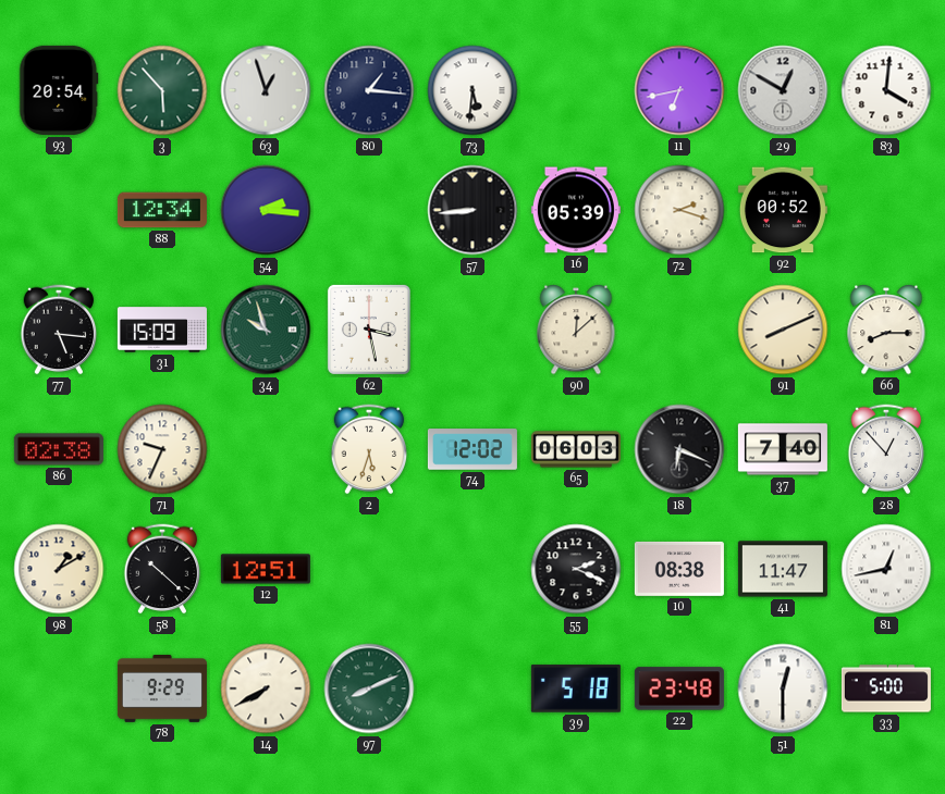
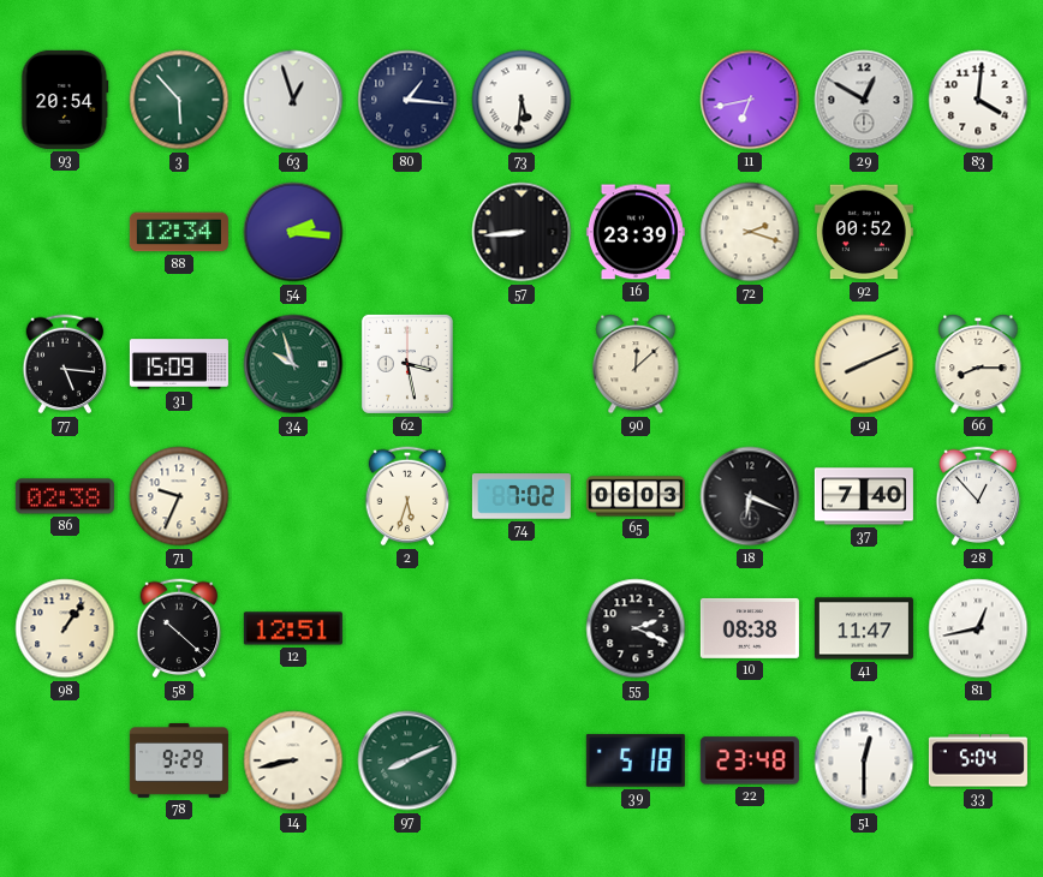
16: 05:39 -> 23:39 (636, 232)
74: 12:02 -> 7:02 (521, 496)
98: 1:10 -> 1:06 (65, 628)
14: 7:40 -> 8:43 (293, 760)
33: 5:00 -> 5:04 (978, 760)
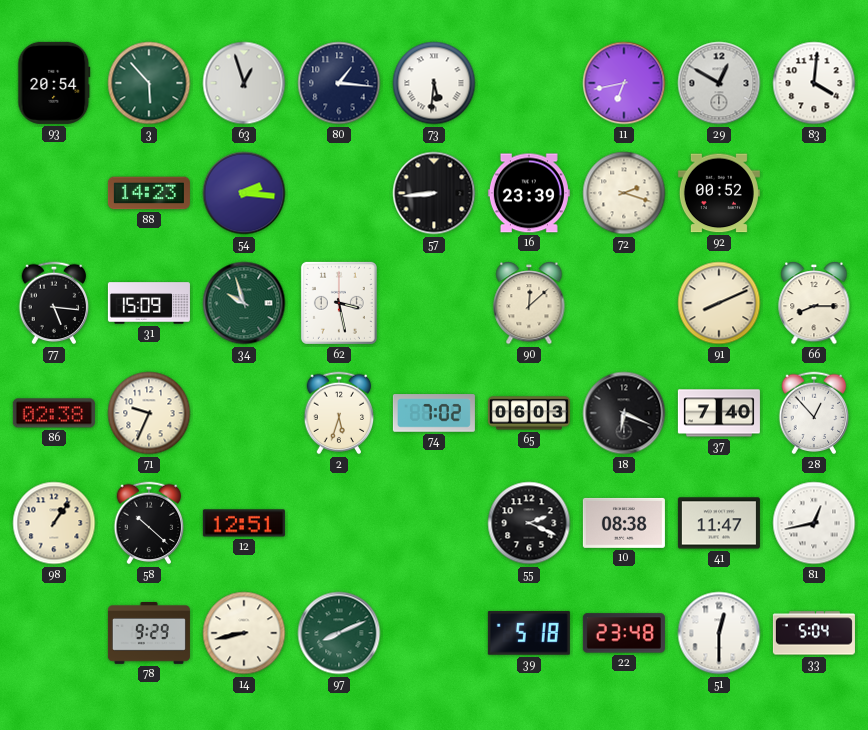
88: 12:34 -> 14:23 (149, 193)
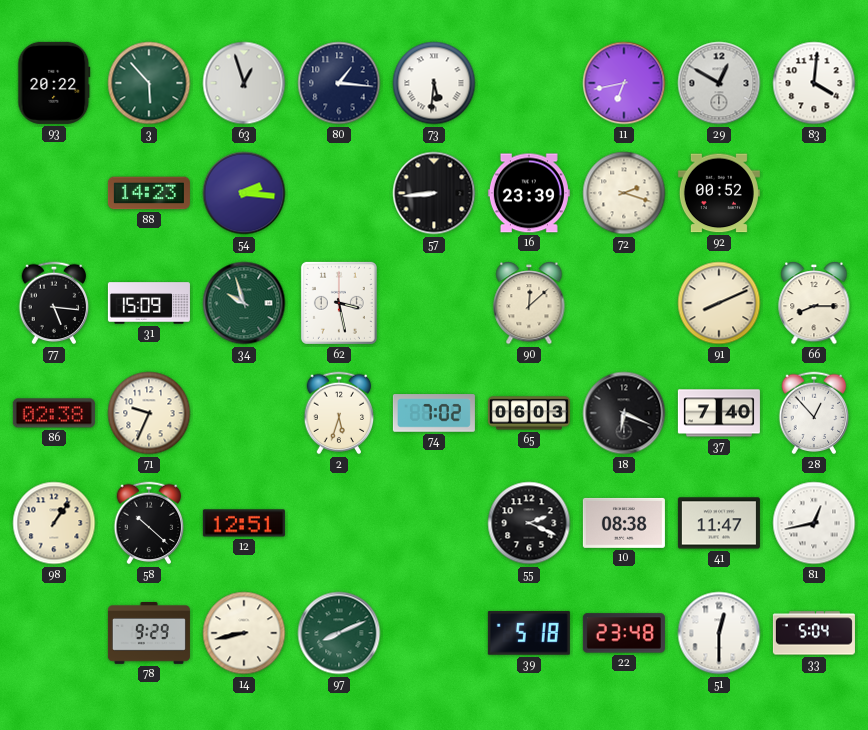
93: 20:54 -> 20:22 (54, 83)
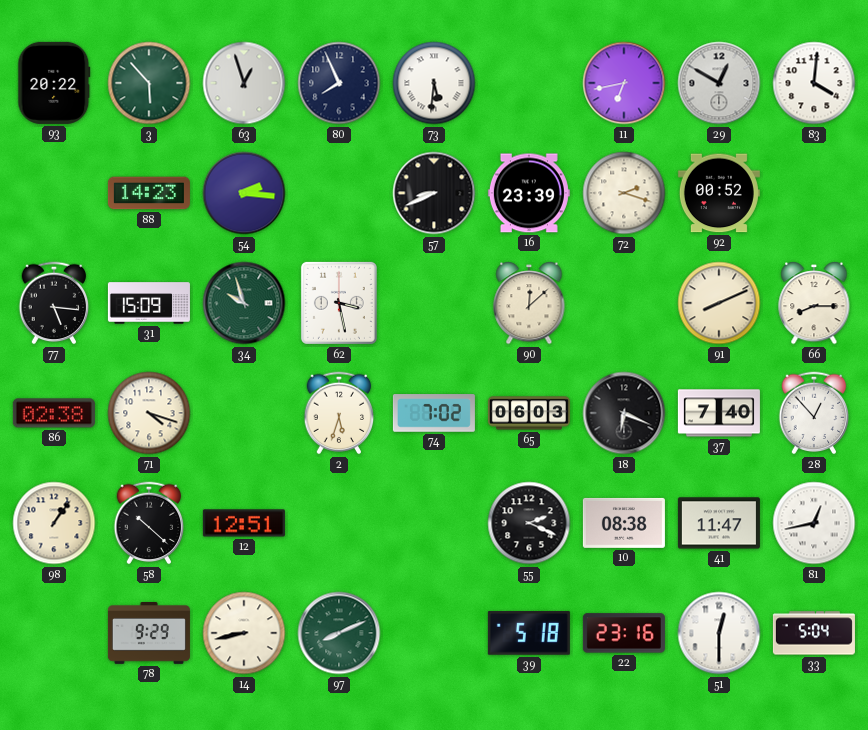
80: 1:16 -> 7:56 (339, 83)
57: 8:44 -> 8:41 (434, 193)
71: 9:34 -> 4:18 (149, 413)
22: 23:48 -> 23:16 (624, 633)
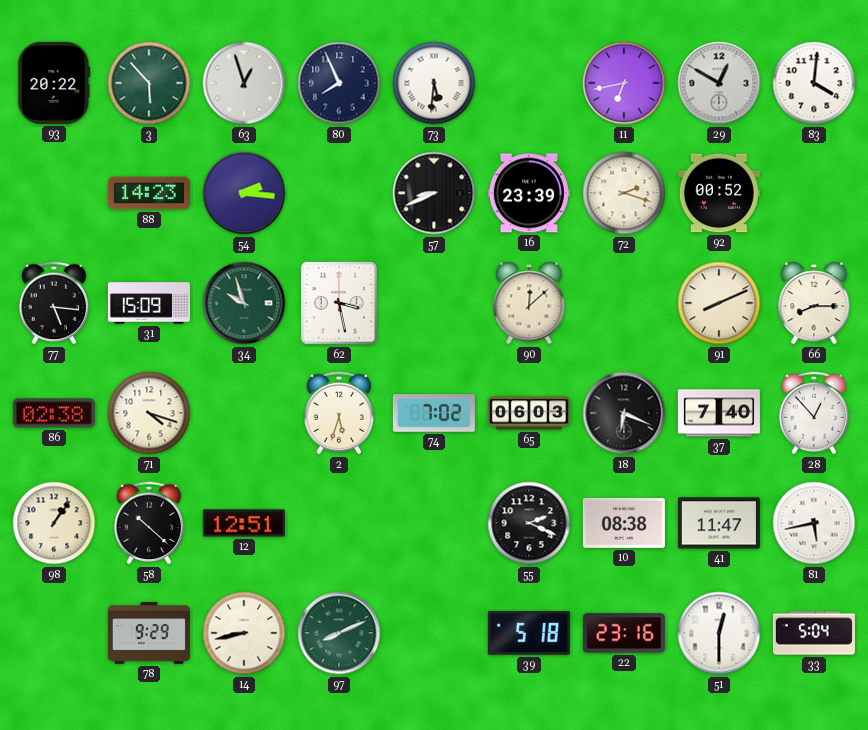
81: 12:43 -> 5:43 (814, 523)
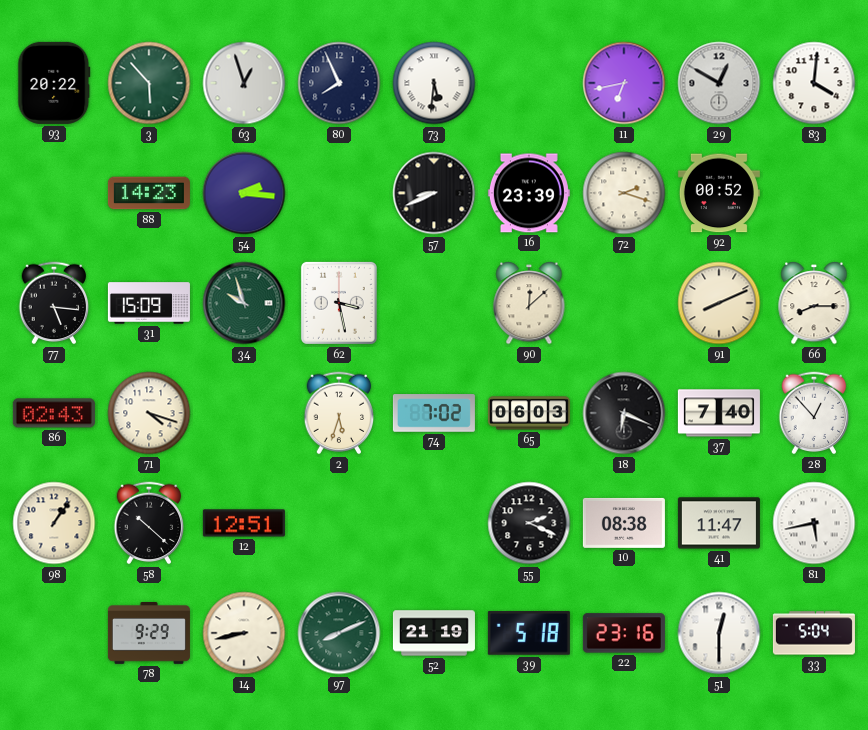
86: 02:38 -> 02:43 (54, 413)
52: none -> 21:19 (434, 633)
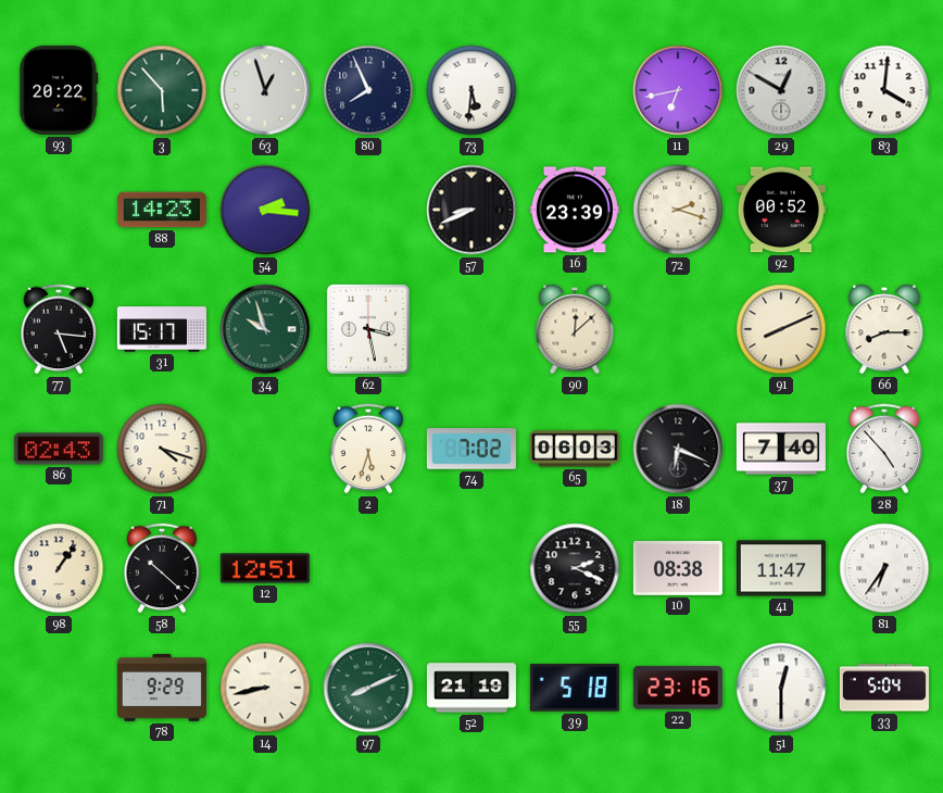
31: 15:09 -> 15:17 (162, 329)
28: 12:53 -> 4:53 (884, 449)
81: 5:43 -> 6:36 (884, 568)
